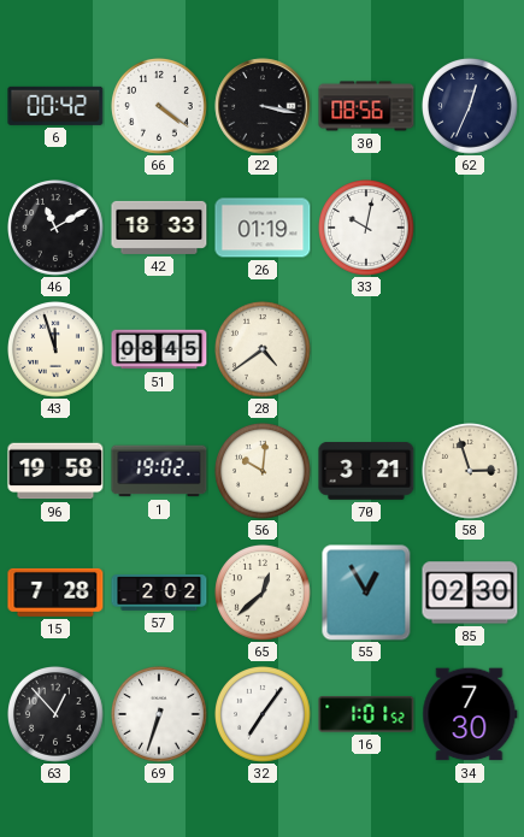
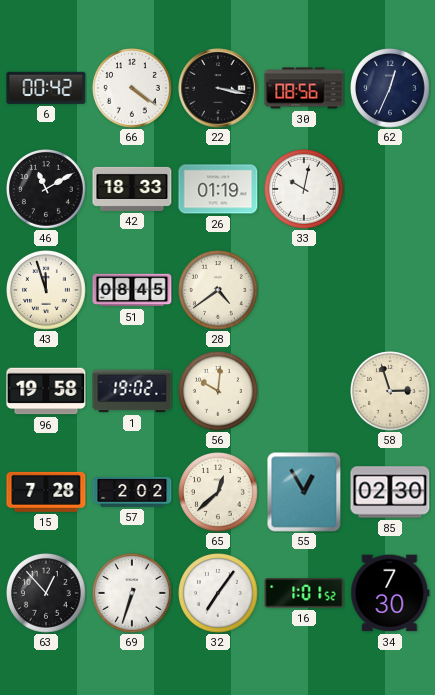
70: 3:21 -> none (366, 472)
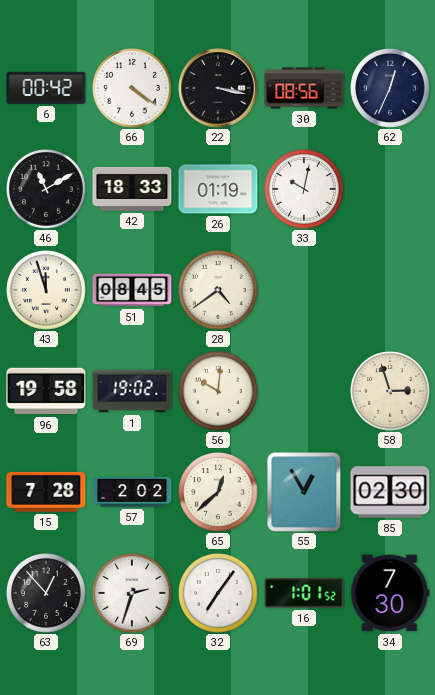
69: 6:33 -> 2:33 (133, 594)
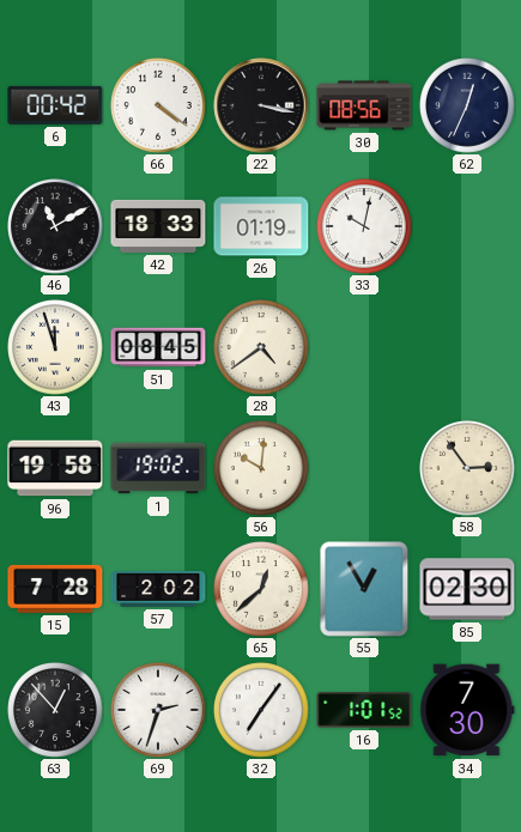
58: 2:57 -> 2:54 (468, 469)
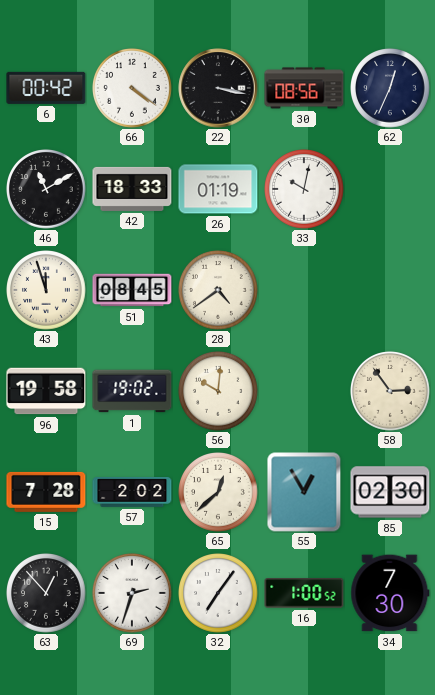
16: 1:01 -> 1:00 (304, 593)
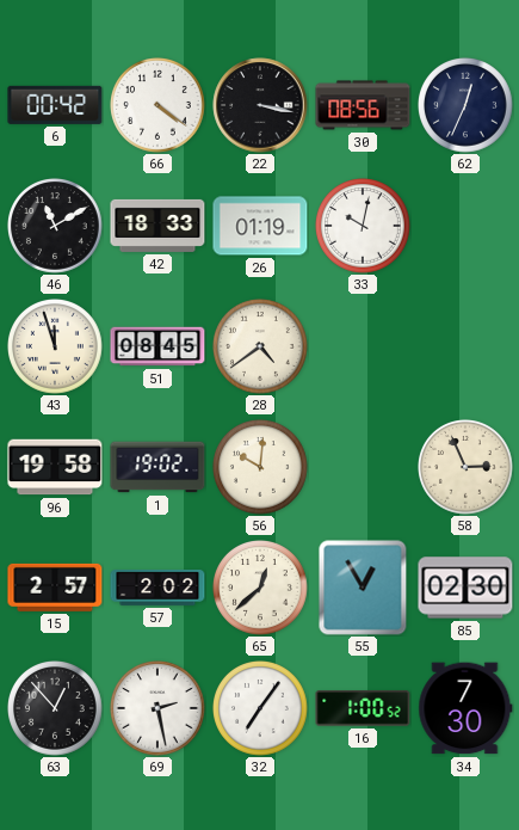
58: 2:54 -> 2:56 (467, 468)
15: 7:28 -> 2:57 (55, 588)
69: 2:33 -> 2:28 (159, 709)
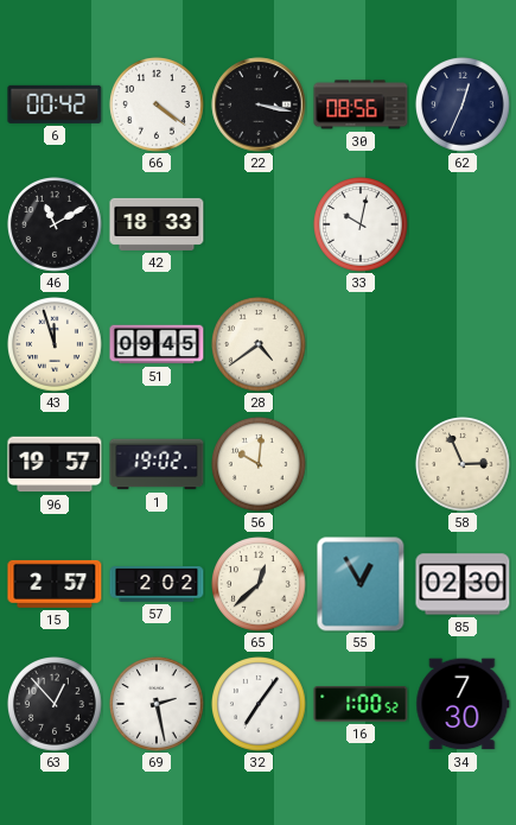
26: 01:19 -> none (260, 226)
51: 08:45 -> 09:45 (157, 344)
96: 19:58 -> 19:57 (55, 464)
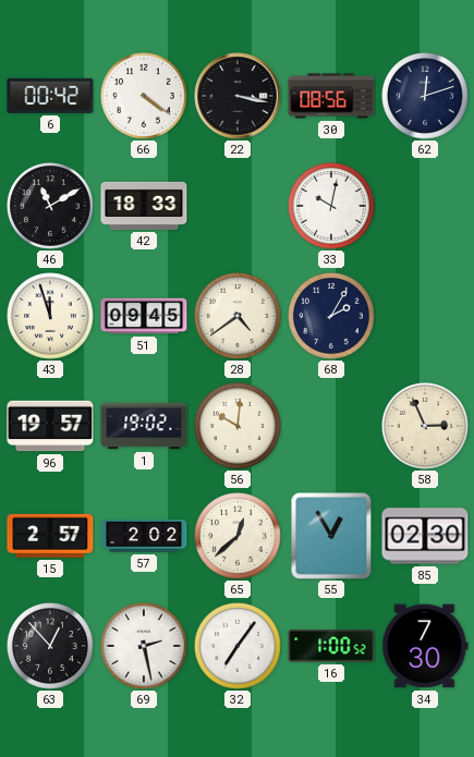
62: 12:34 -> 12:12 (426, 97)
68: none -> 2:05 (332, 317)
